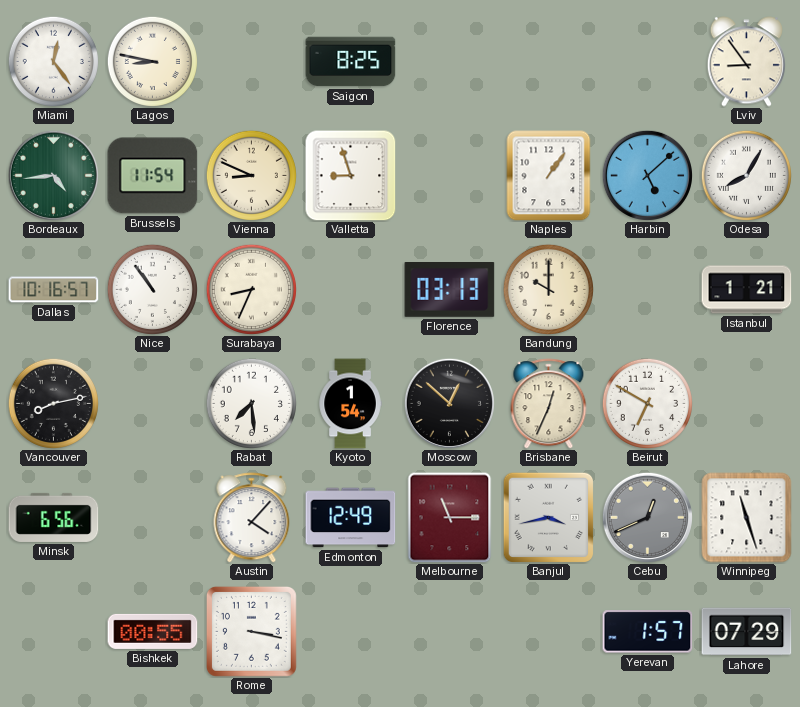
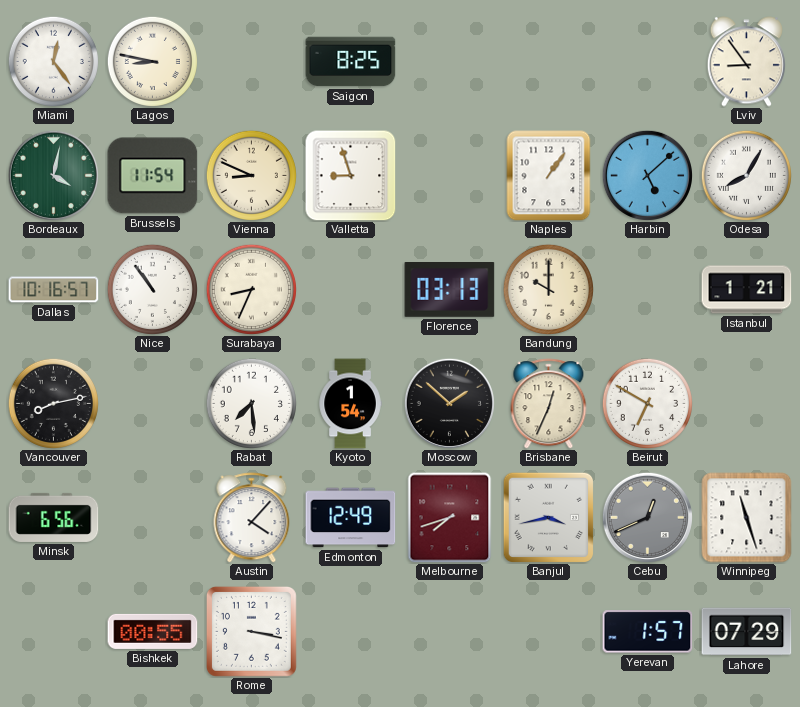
Bordeaux: 4:44 -> 4:02 (53, 175)
Moscow: 12:52 -> 1:52 (449, 403)
Melbourne: 11:15 -> 7:42 (450, 518)
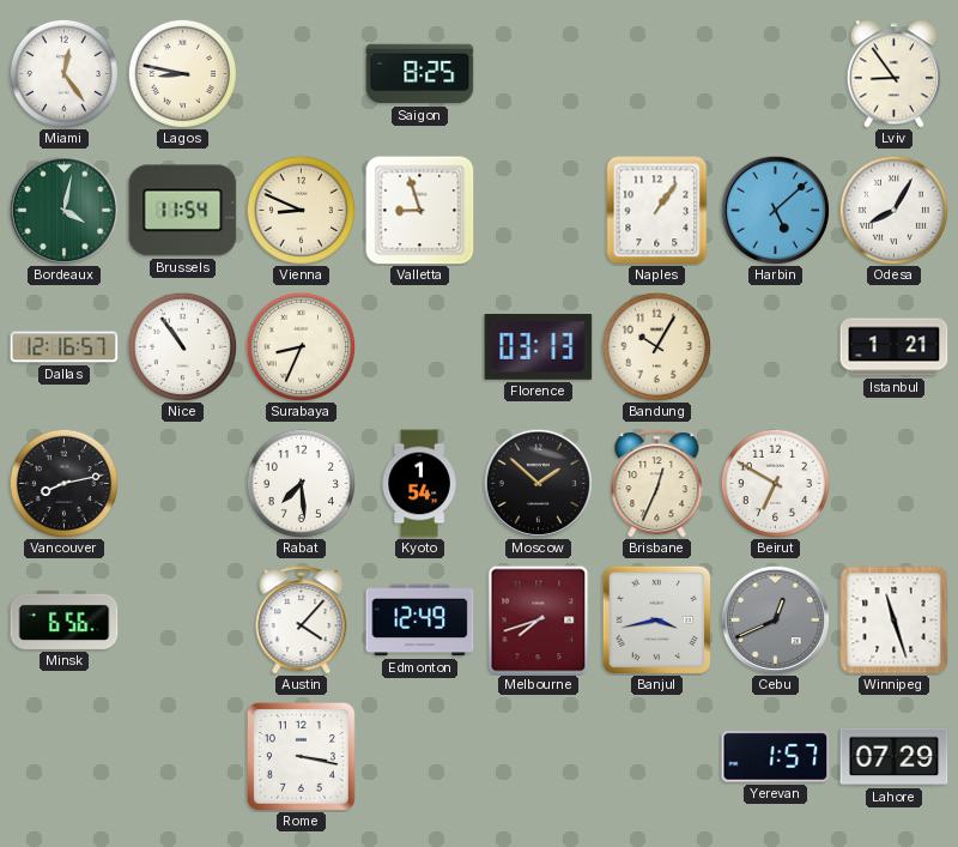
Dallas: 10:16 -> 12:16 (65, 347)
Bandung: 10:00 -> 10:05 (656, 346)
Bishkek: 00:55 -> none (153, 631)
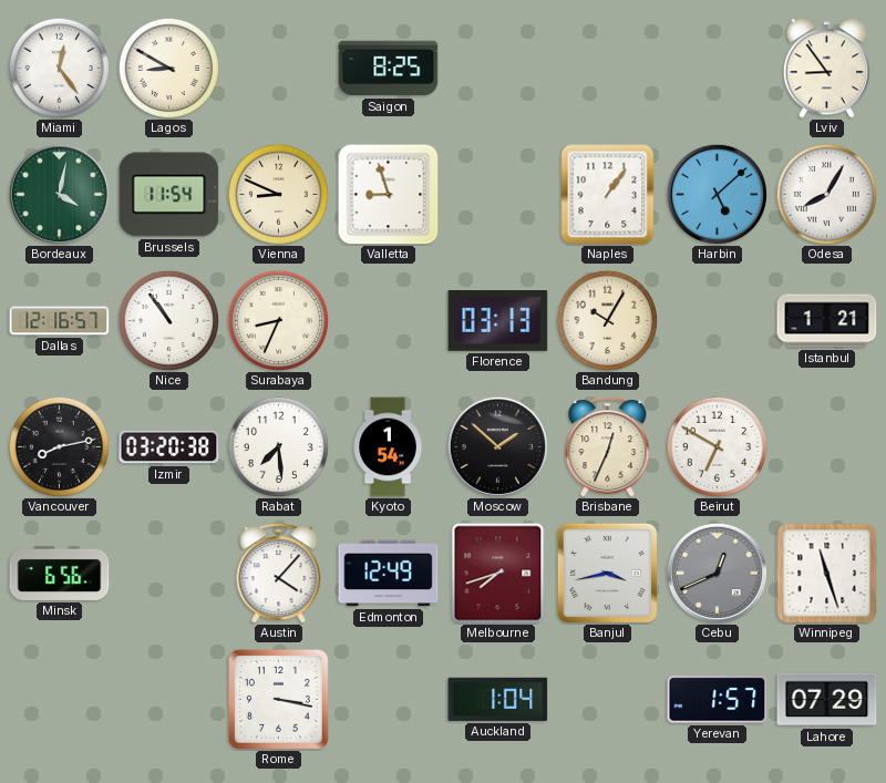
Lagos: 8:47 -> 8:50 (168, 68)
Izmir: none -> 03:20 (169, 447)
Auckland: none -> 1:04 (498, 699)
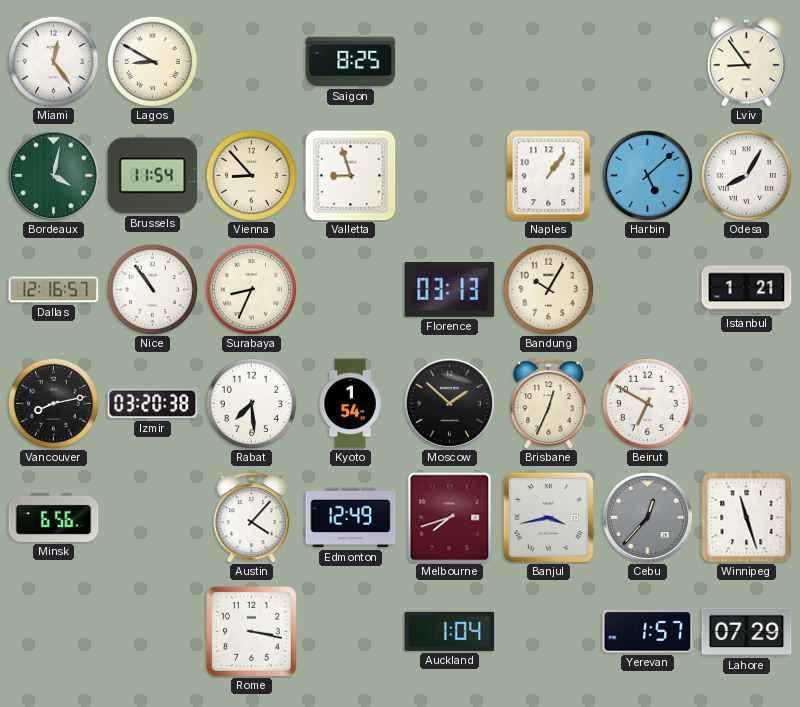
Vienna: 8:49 -> 8:53 (251, 175)
Cebu: 12:41 -> 12:37 (647, 517)
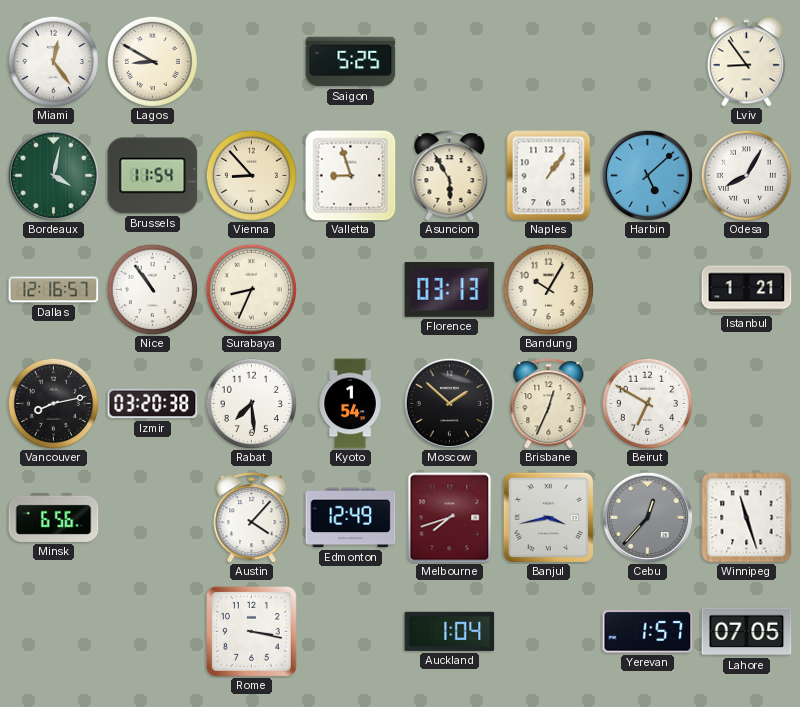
Saigon: 8:25 -> 5:25 (351, 62)
Asuncion: none -> 5:55 (450, 176)
Lahore: 07:29 -> 07:05 (747, 632)
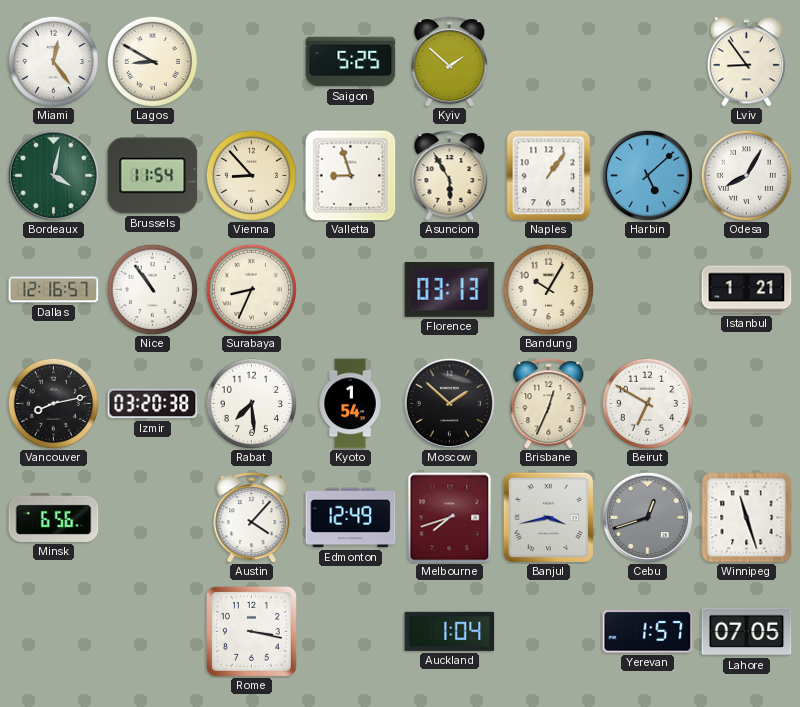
Kyiv: none -> 1:52 (450, 62)
Cebu: 12:37 -> 12:42 (647, 517)
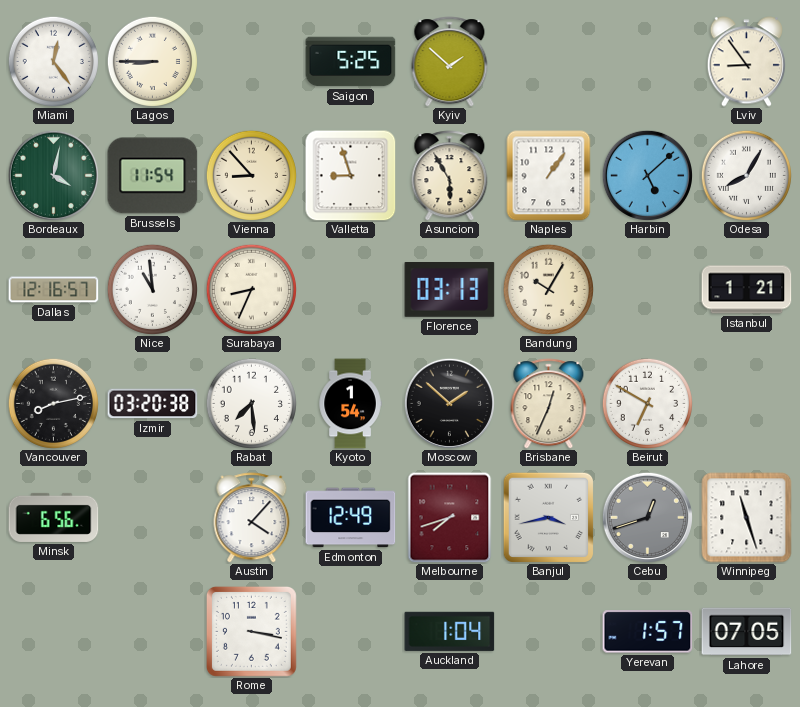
Lagos: 8:50 -> 8:45 (152, 61)
Nice: 10:54 -> 10:59 (152, 289)
